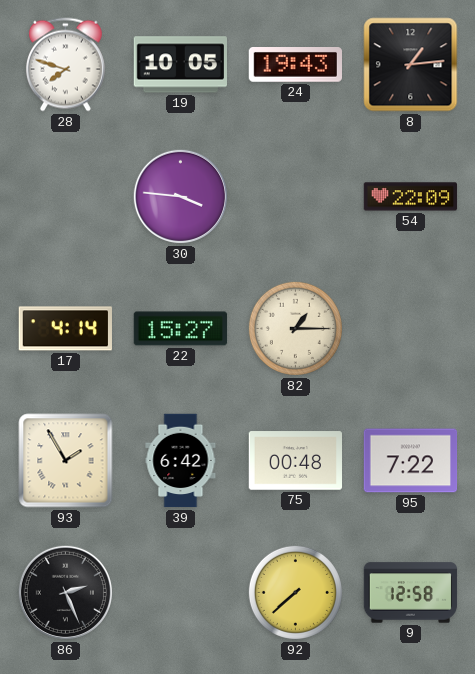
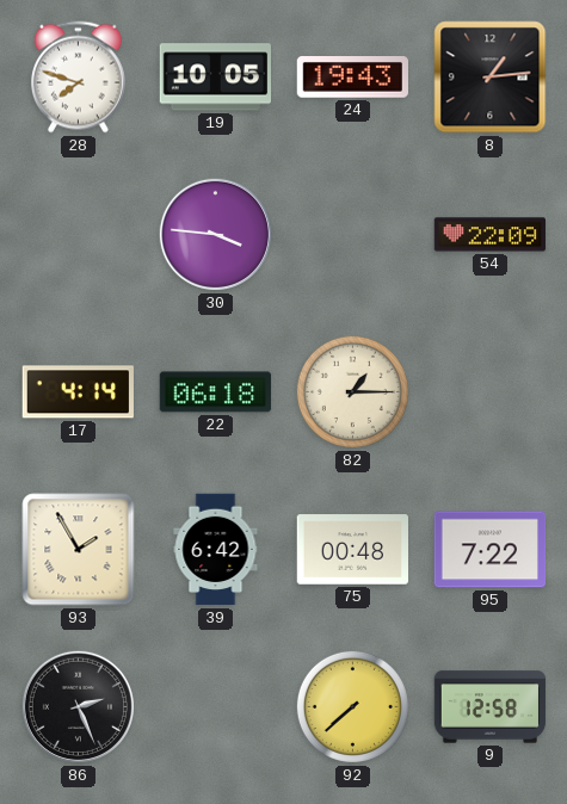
22: 15:27 -> 06:18 (216, 392)
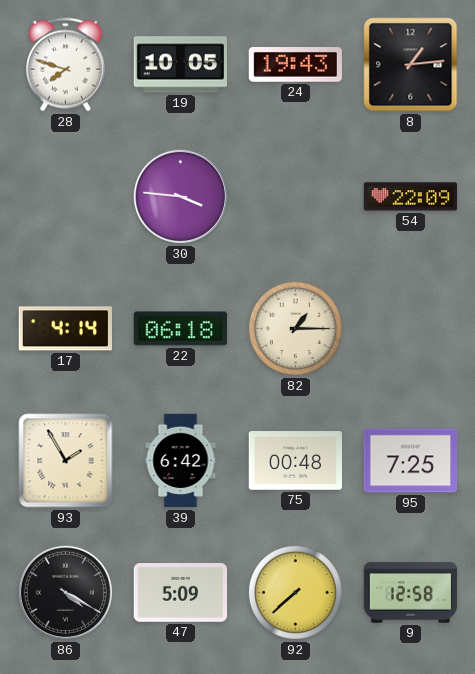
95: 7:22 -> 7:25 (411, 461)
86: 2:26 -> 4:20 (65, 592)
47: none -> 5:09 (181, 593)
